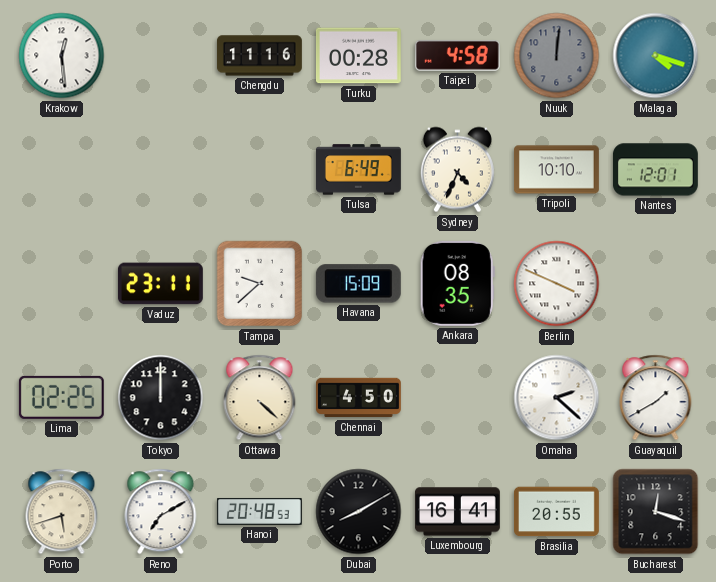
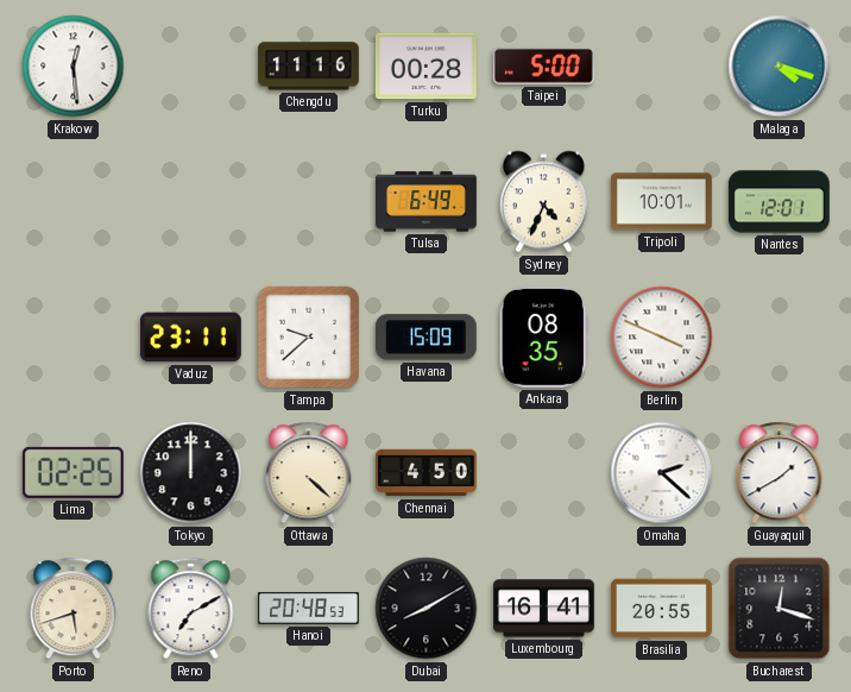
Taipei: 4:58 -> 5:00 (543, 65)
Nuuk: 12:01 -> none (557, 56)
Tripoli: 10:10 -> 10:01 (662, 202)
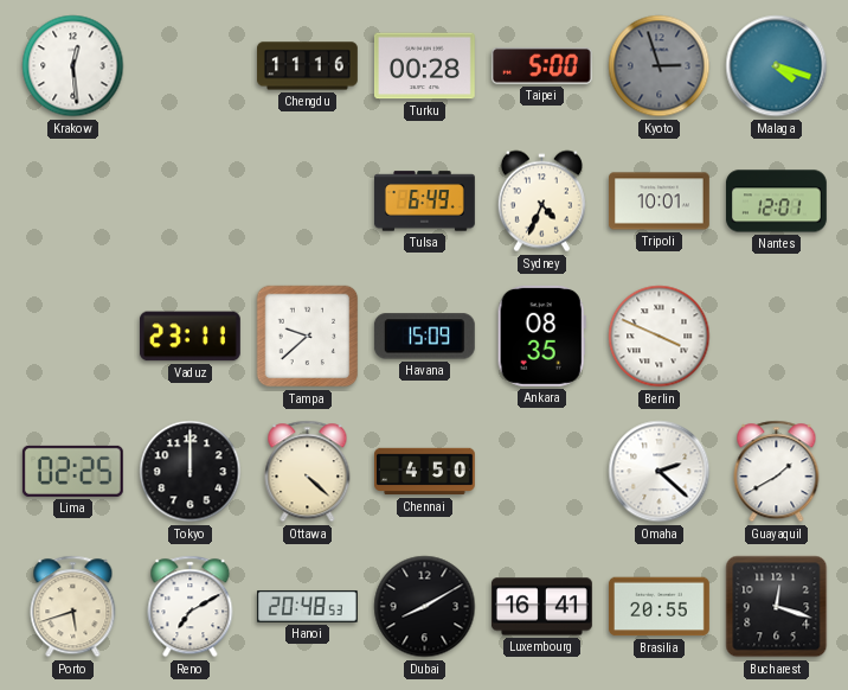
Kyoto: none -> 2:57 (660, 66)
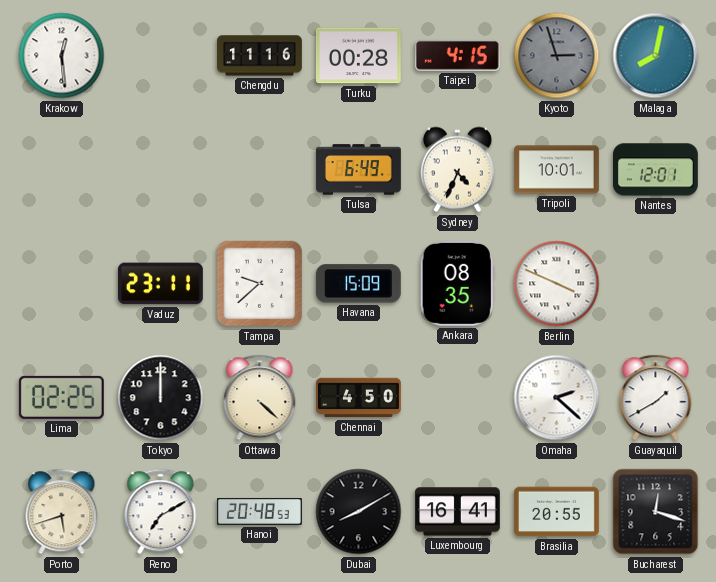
Taipei: 5:00 -> 4:15 (457, 55)
Malaga: 4:18 -> 8:02 (656, 56)
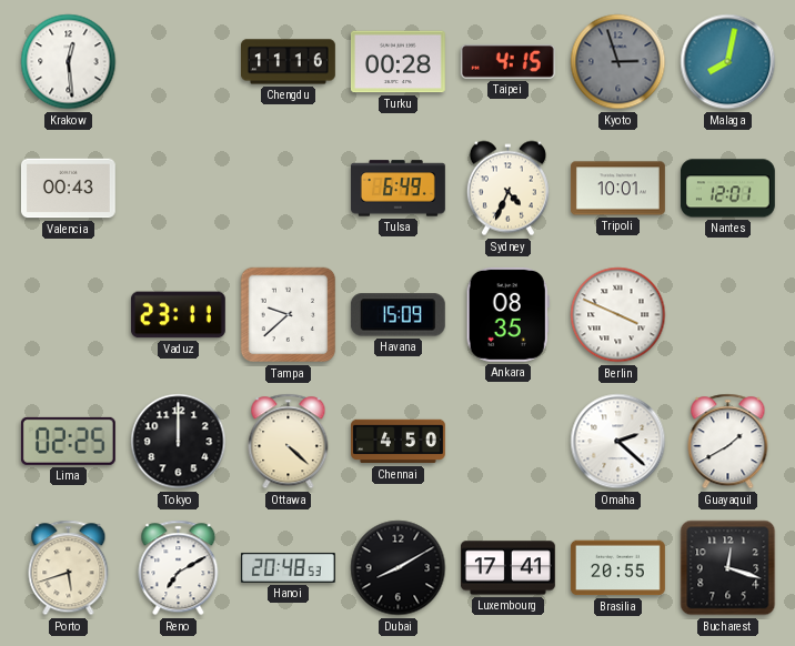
Valencia: none -> 00:43 (68, 189)
Luxembourg: 16:41 -> 17:41 (509, 568)
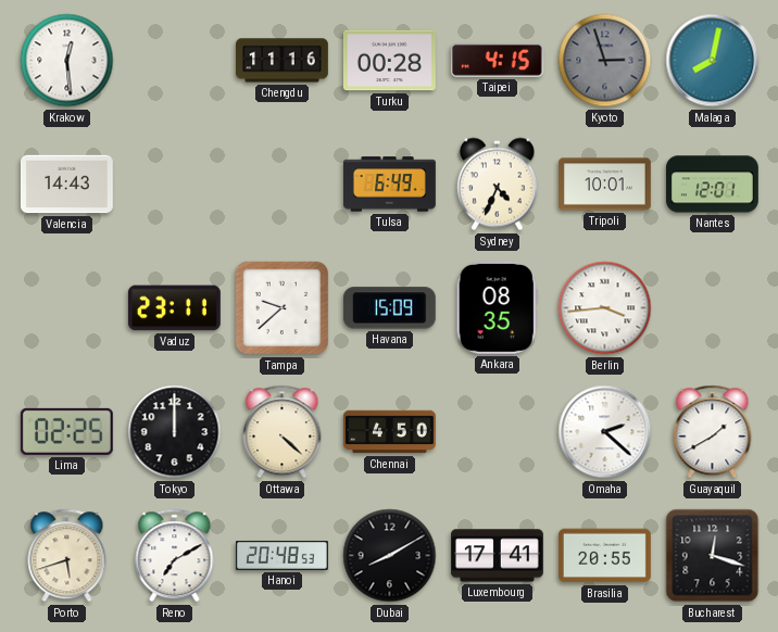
Valencia: 00:43 -> 14:43 (66, 185)
Berlin: 3:49 -> 3:44 (605, 308)
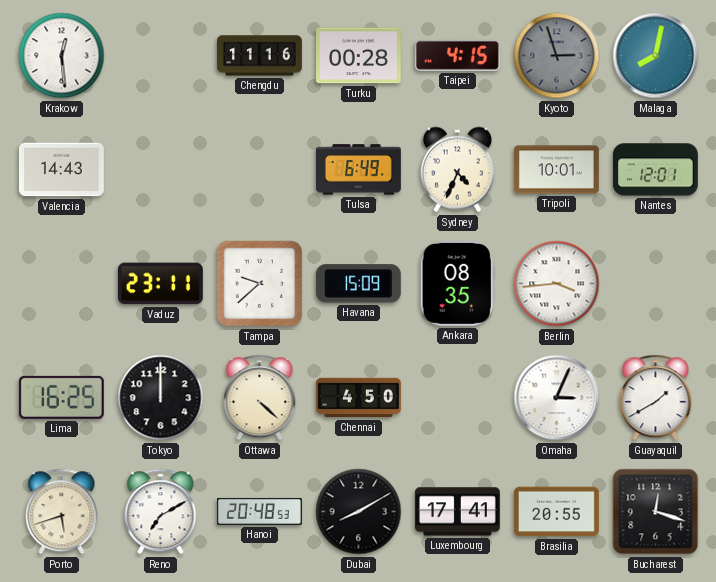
Lima: 02:25 -> 16:25 (61, 397)
Omaha: 2:22 -> 3:04 (557, 398)
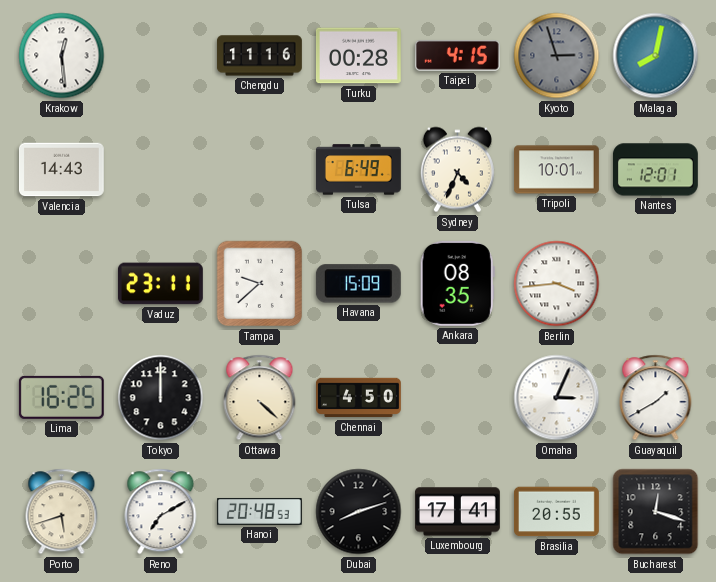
Dubai: 8:10 -> 8:12 (359, 512)
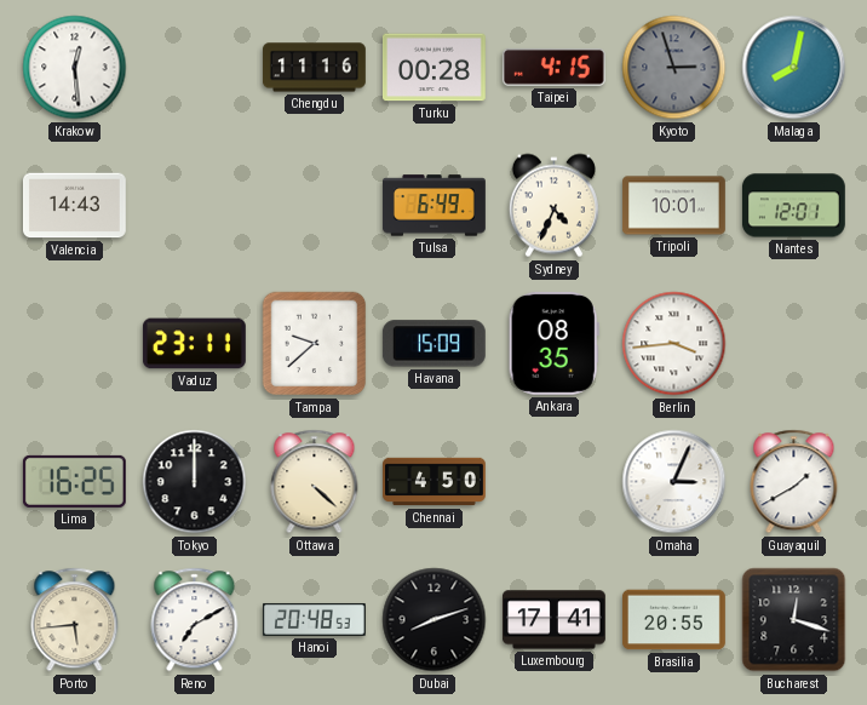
Porto: 5:42 -> 5:44 (75, 620)
